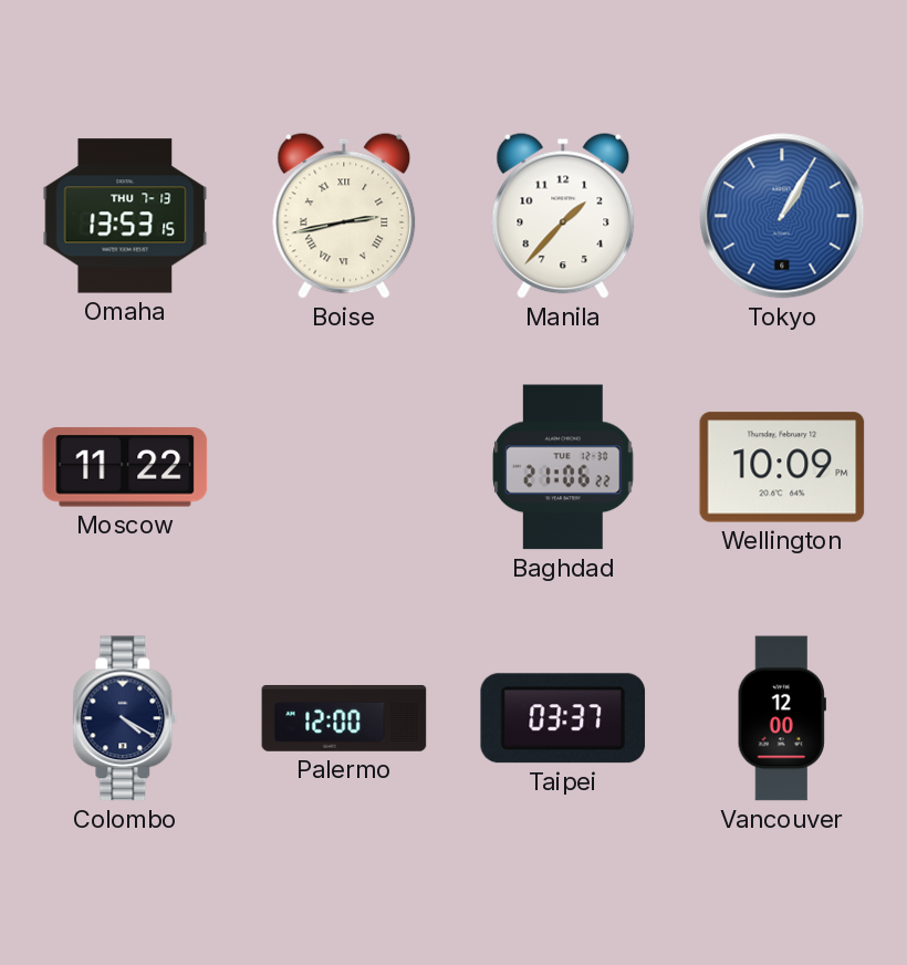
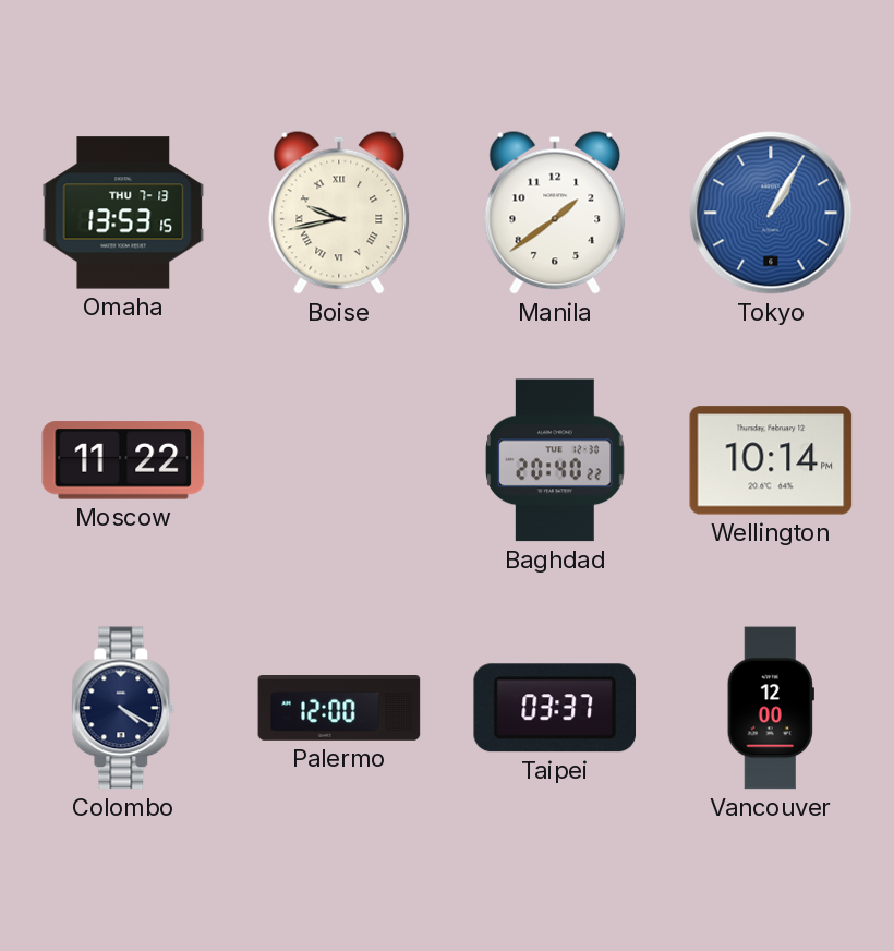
Boise: 2:43 -> 9:43 (339, 213)
Manila: 1:37 -> 1:39 (555, 213)
Baghdad: 21:06 -> 20:40 (555, 460)
Wellington: 10:09 -> 10:14 (771, 460)
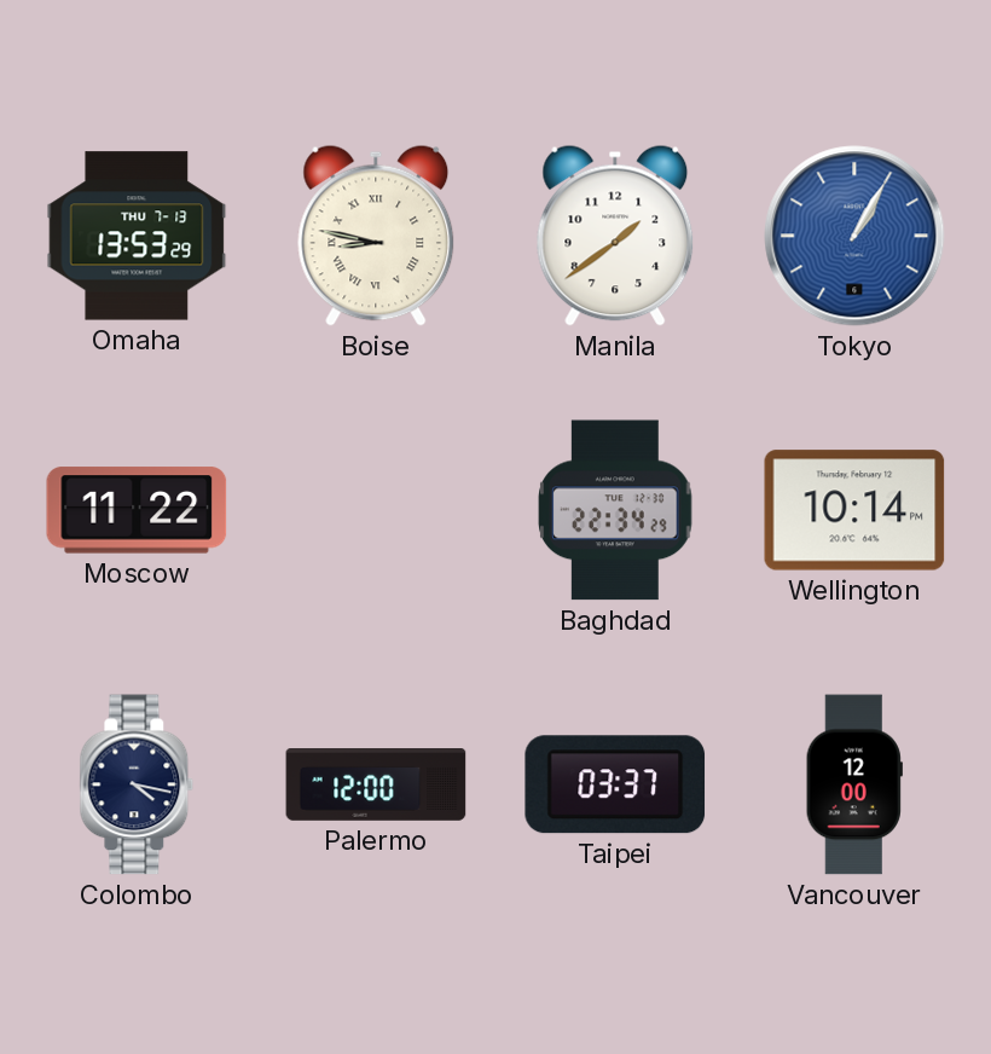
Omaha: 13:53:15 -> 13:53:29 (137, 236)
Boise: 9:43 -> 8:47 (376, 236)
Baghdad: 20:40 -> 22:34 (615, 510)
Colombo: 4:20 -> 4:17 (137, 784)
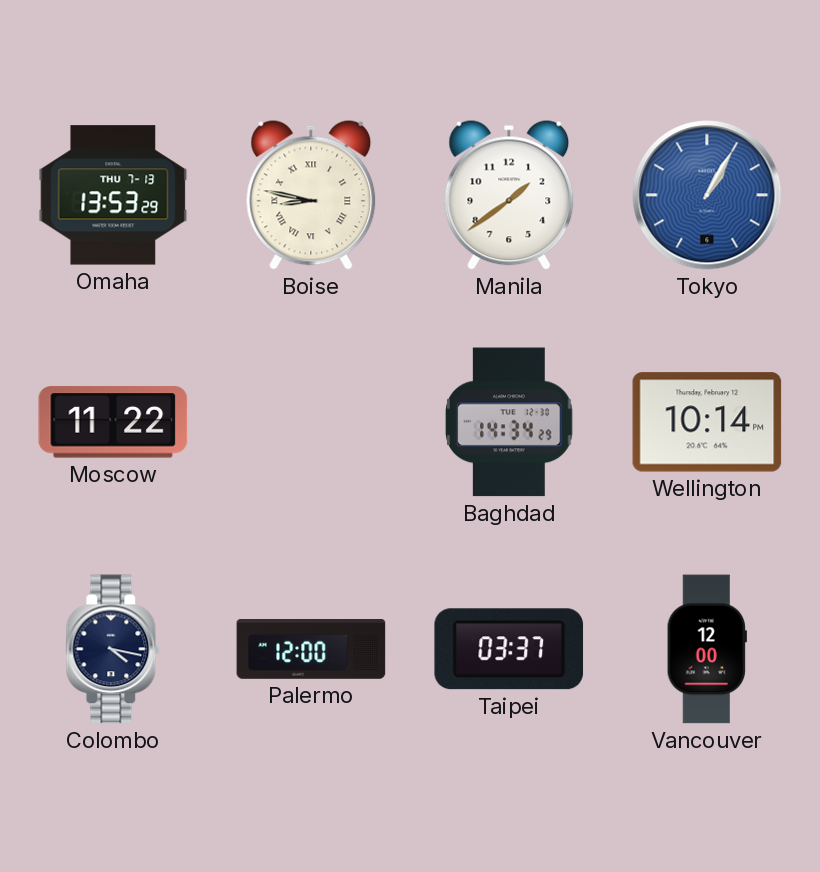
Baghdad: 22:34 -> 14:34 (509, 422)
